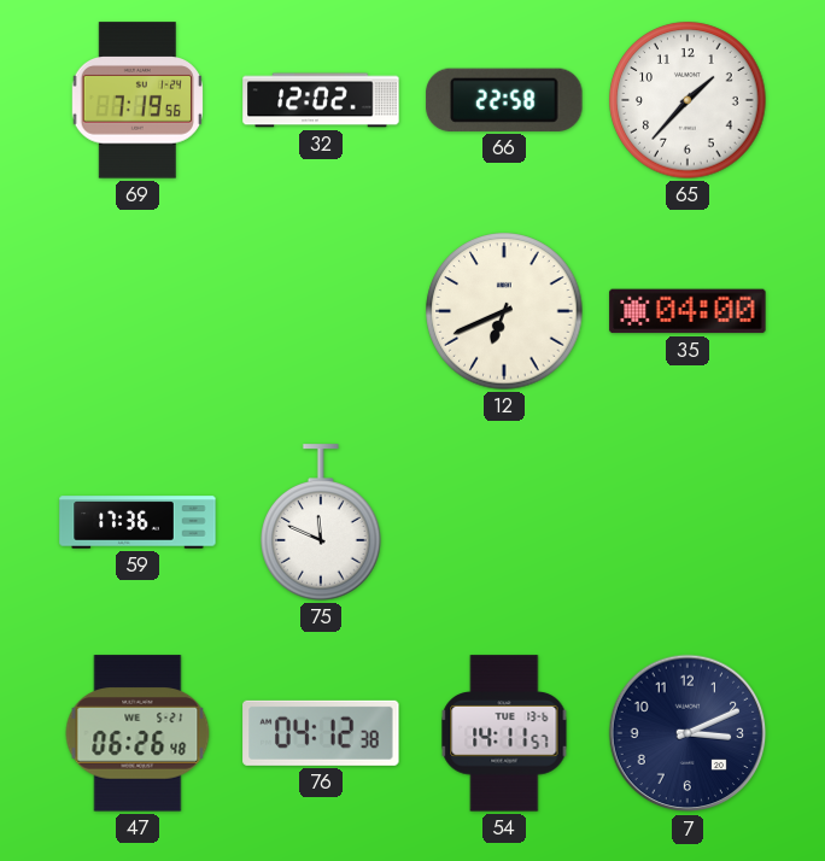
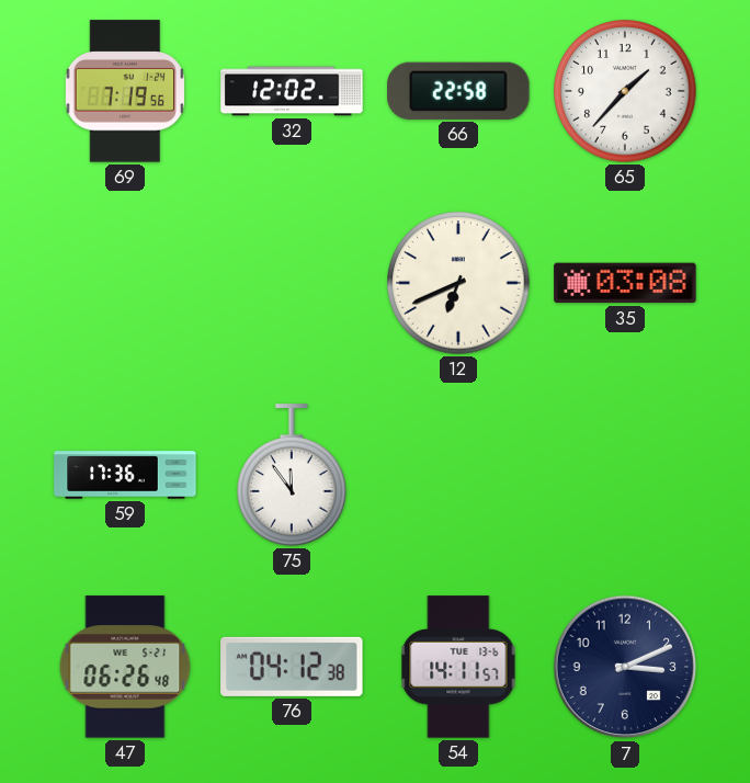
35: 04:00 -> 03:08 (625, 283)
75: 11:49 -> 11:54 (292, 475)
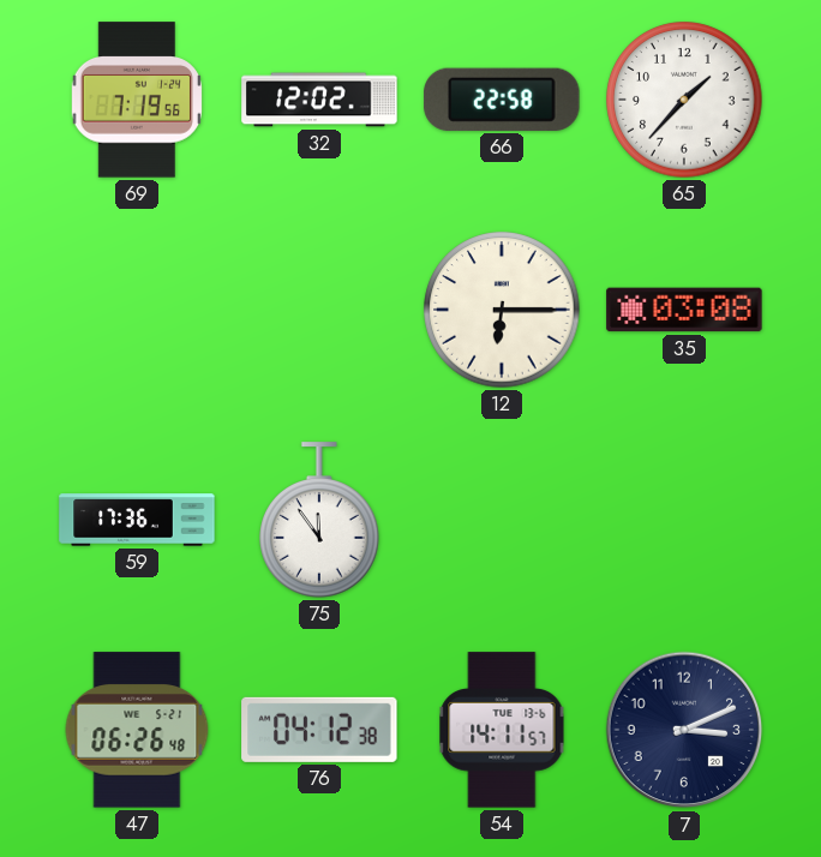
12: 6:41 -> 6:15 (502, 310)
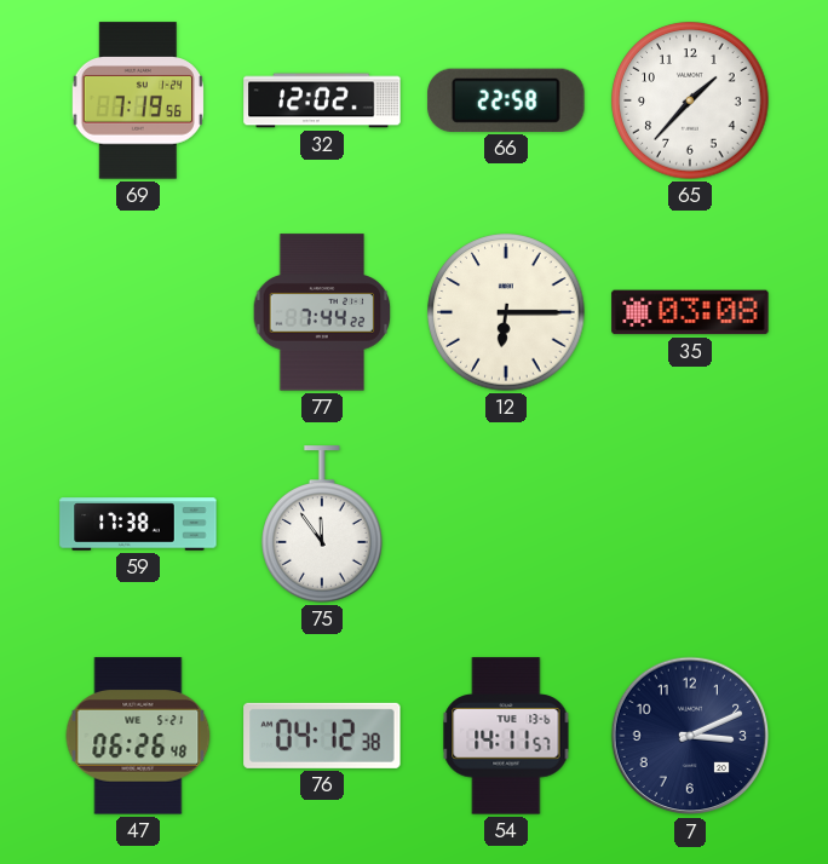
77: none -> 7:44 (322, 312)
59: 17:36 -> 17:38 (138, 524)
